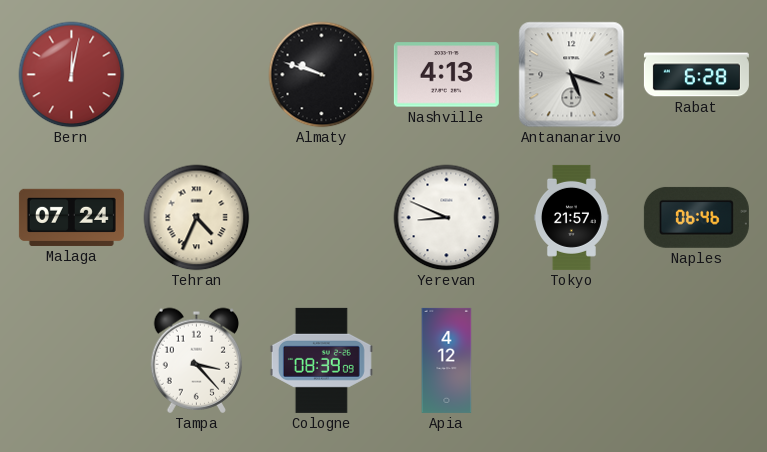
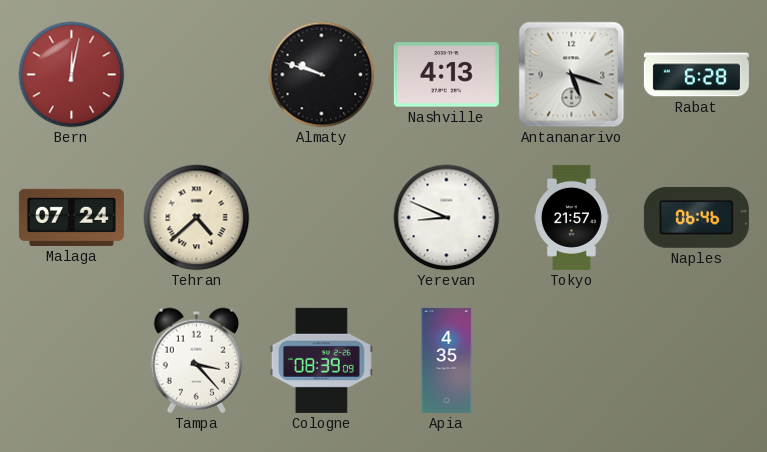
Tehran: 4:34 -> 4:38 (197, 218)
Apia: 4:12 -> 4:35 (447, 360)
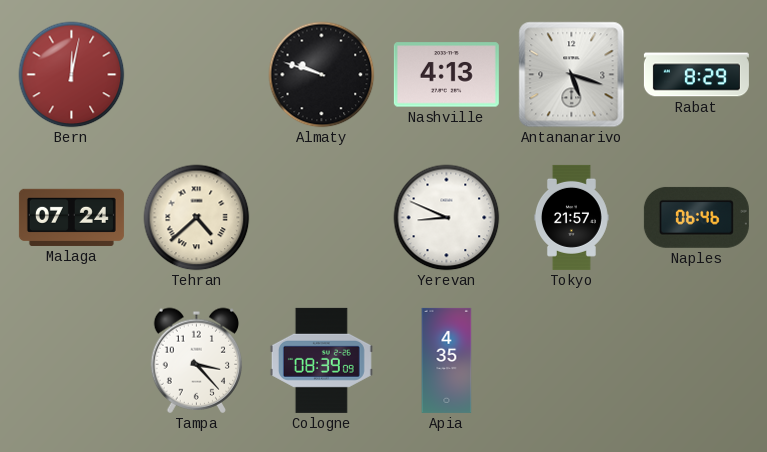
Rabat: 6:28 -> 8:29 (696, 75)
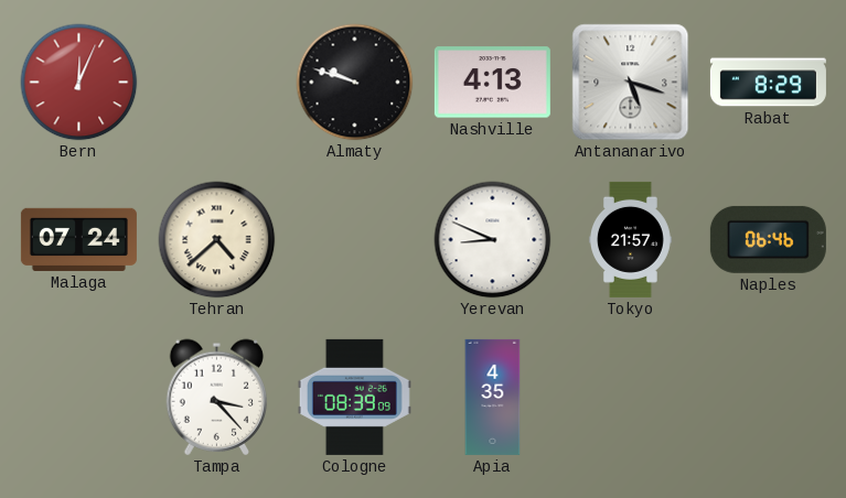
Bern: 12:02 -> 12:04 (79, 83)
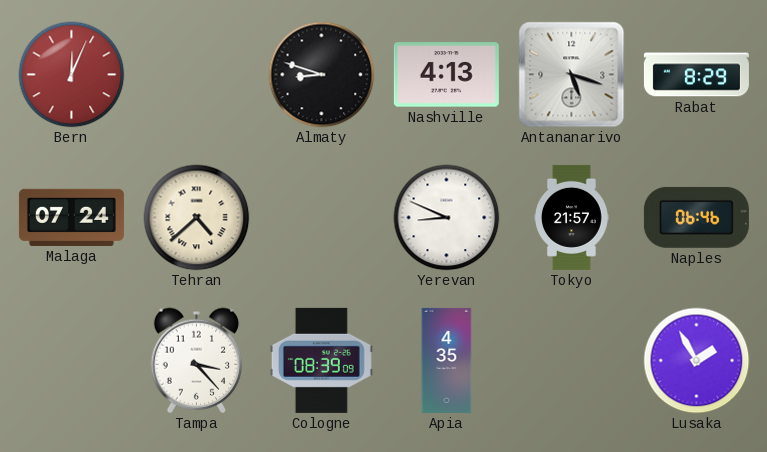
Almaty: 9:48 -> 8:48 (322, 75)
Lusaka: none -> 1:55 (697, 361)
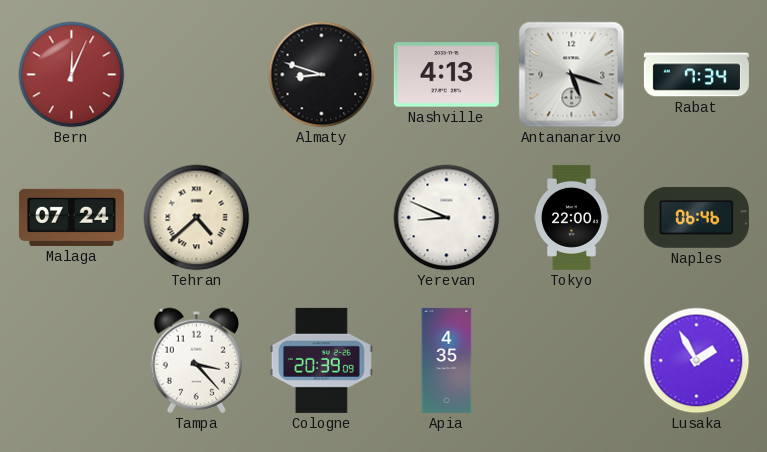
Rabat: 8:29 -> 7:34 (696, 75)
Tokyo: 21:57 -> 22:00 (571, 217)
Cologne: 08:39 -> 20:39 (321, 360)
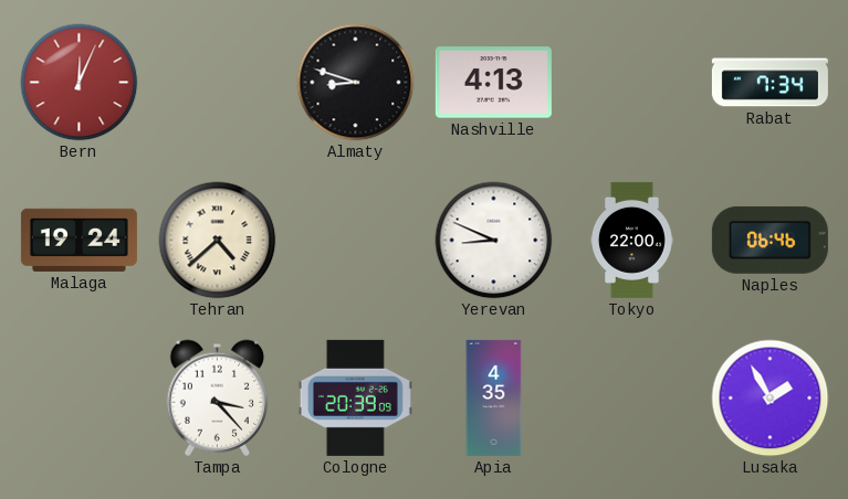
Antananarivo: 5:18 -> none (572, 75)
Malaga: 07:24 -> 19:24 (78, 240)
